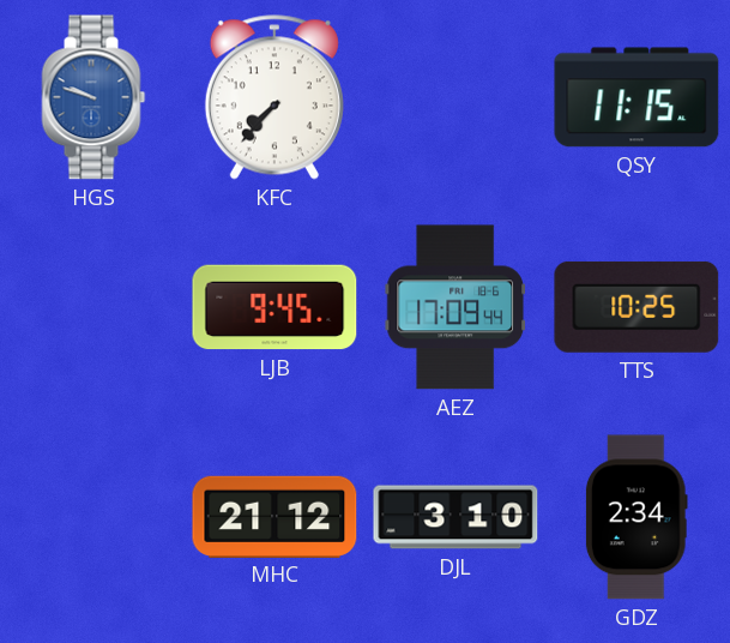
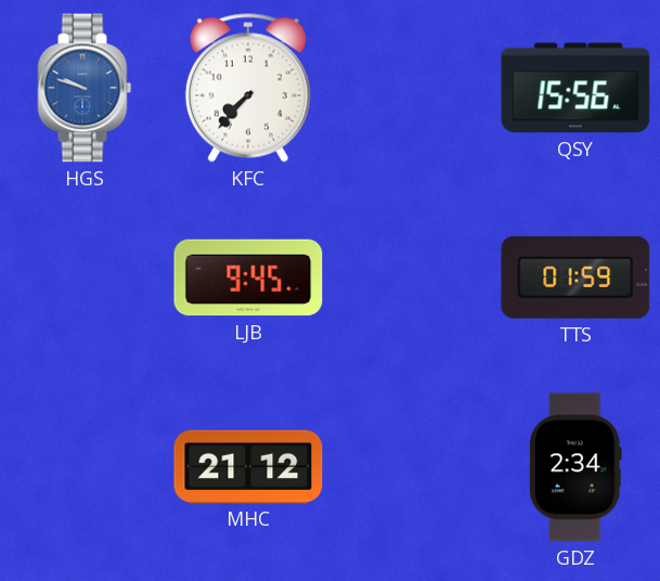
QSY: 11:15 -> 15:56 (575, 88)
AEZ: 17:09 -> none (456, 307)
TTS: 10:25 -> 01:59 (575, 277)
DJL: 3:10 -> none (456, 517)
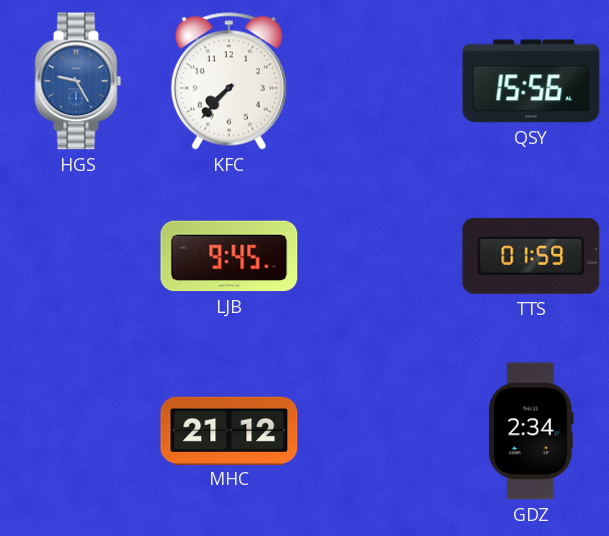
HGS: 9:48 -> 9:25 (78, 81)
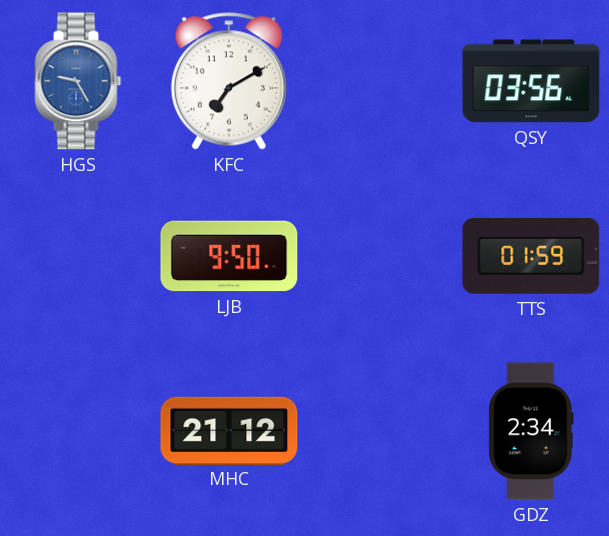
KFC: 7:37 -> 7:10 (229, 81)
QSY: 15:56 -> 03:56 (531, 81)
LJB: 9:45 -> 9:50 (229, 256)
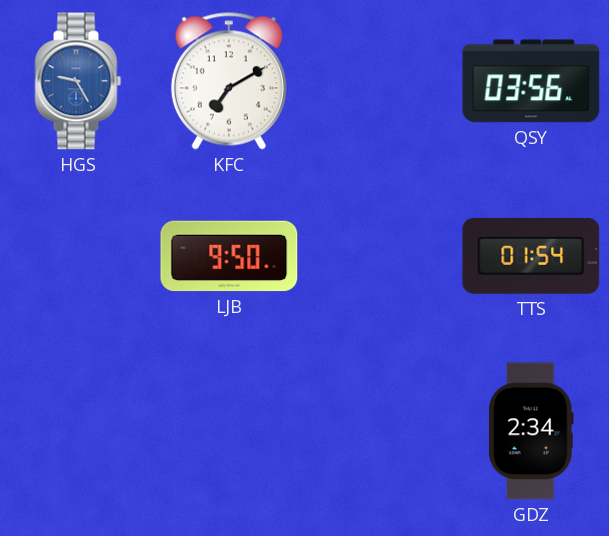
TTS: 01:59 -> 01:54 (531, 256)
MHC: 21:12 -> none (229, 430)
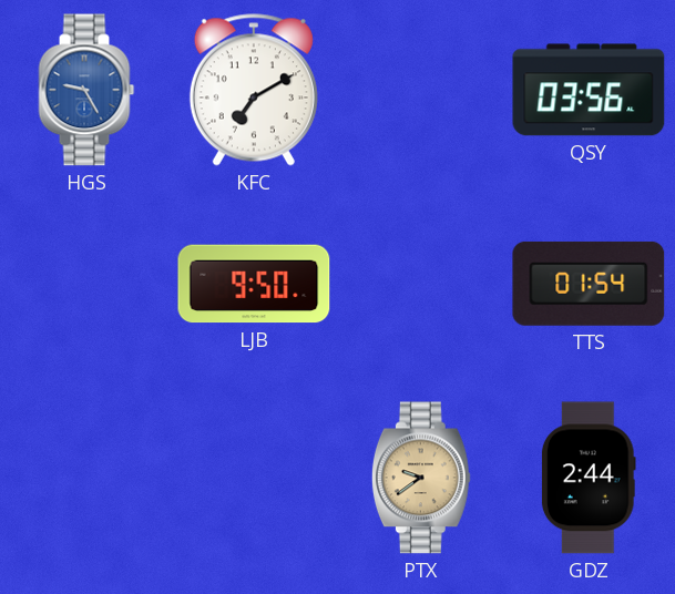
PTX: none -> 9:39 (421, 478)
GDZ: 2:34 -> 2:44 (589, 478)
